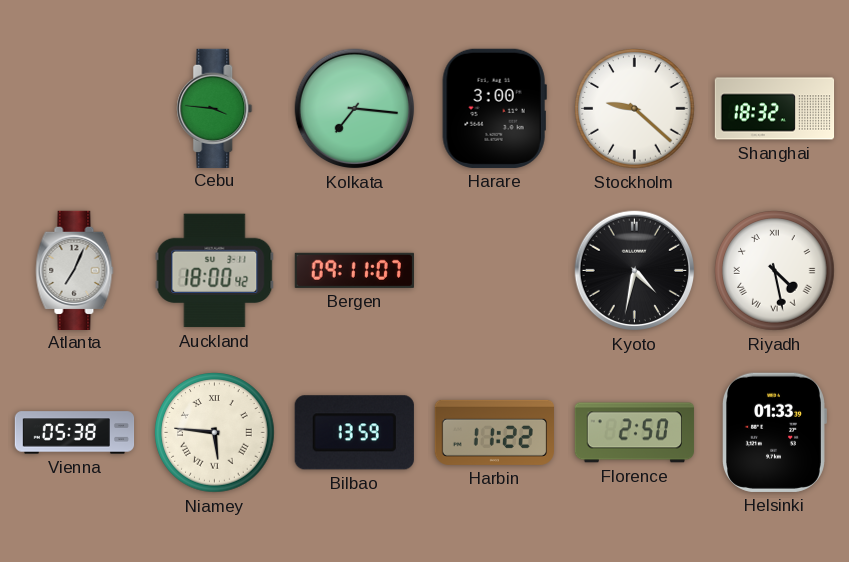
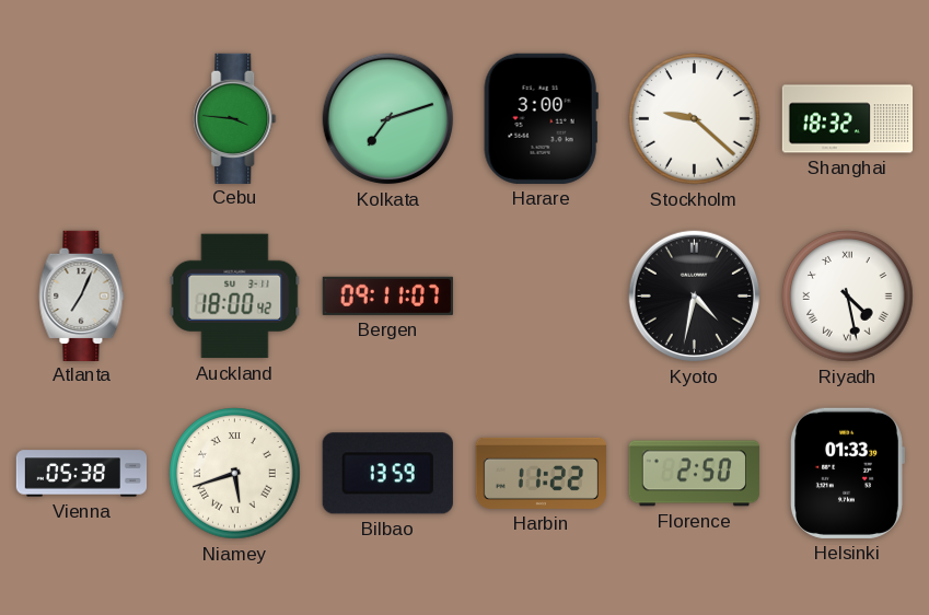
Kolkata: 7:16 -> 7:12 (388, 119)
Niamey: 5:46 -> 5:42 (235, 474)
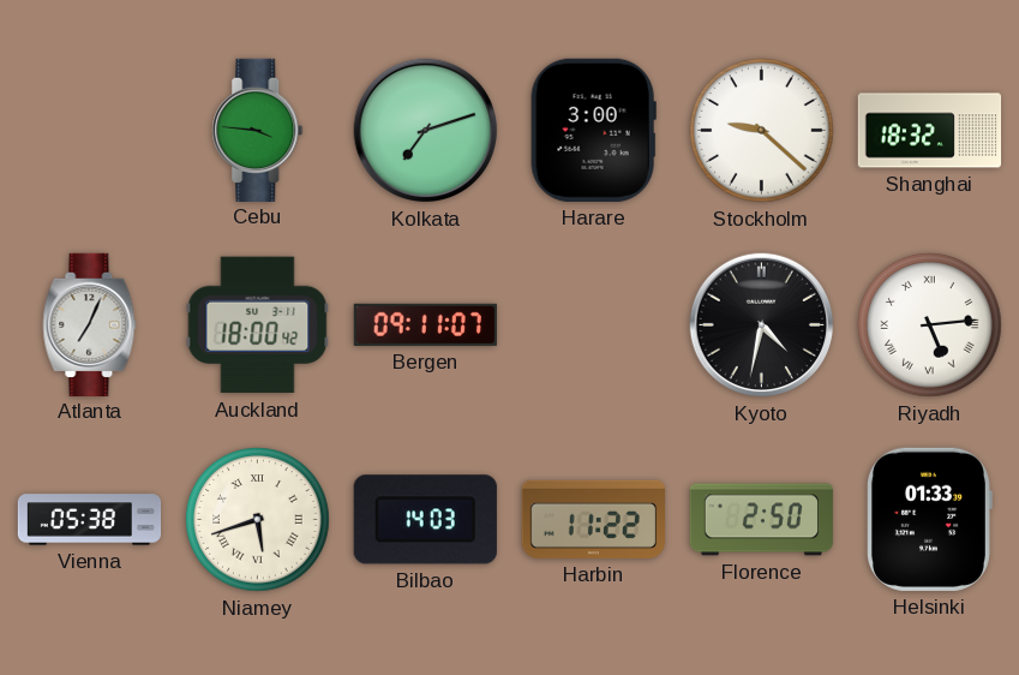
Riyadh: 4:28 -> 5:14 (930, 325)
Bilbao: 13:59 -> 14:03 (425, 520)
